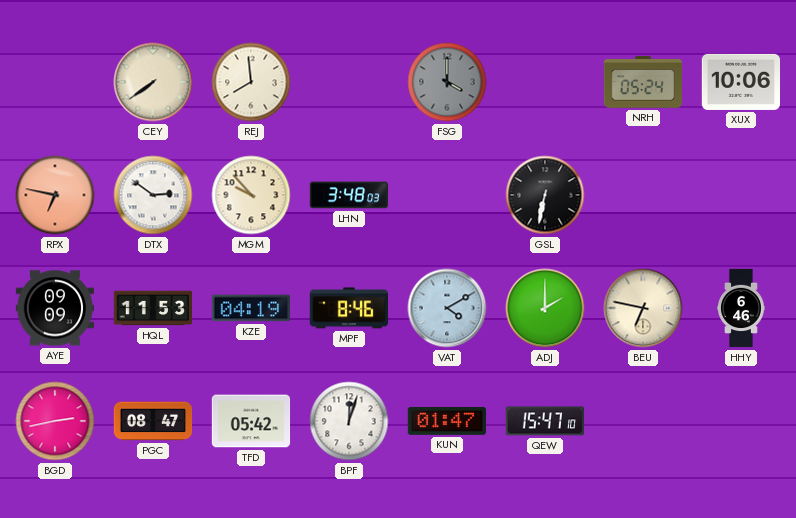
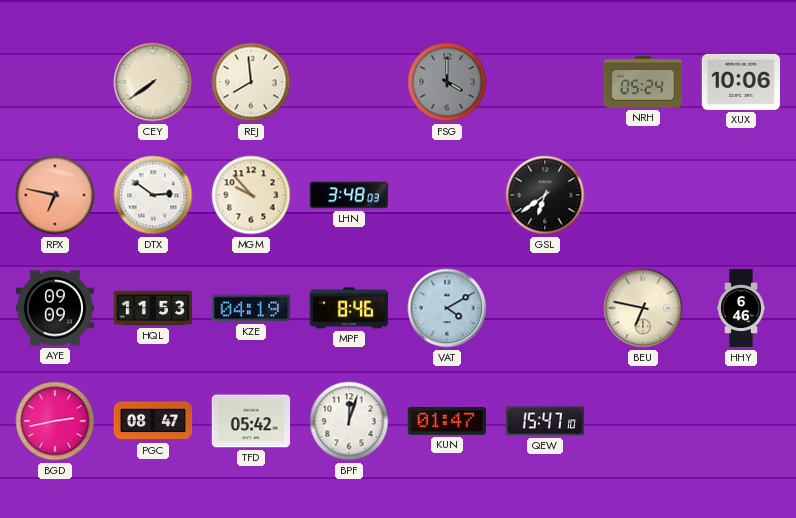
GSL: 6:32 -> 6:39 (545, 195)
ADJ: 2:00 -> none (545, 308)
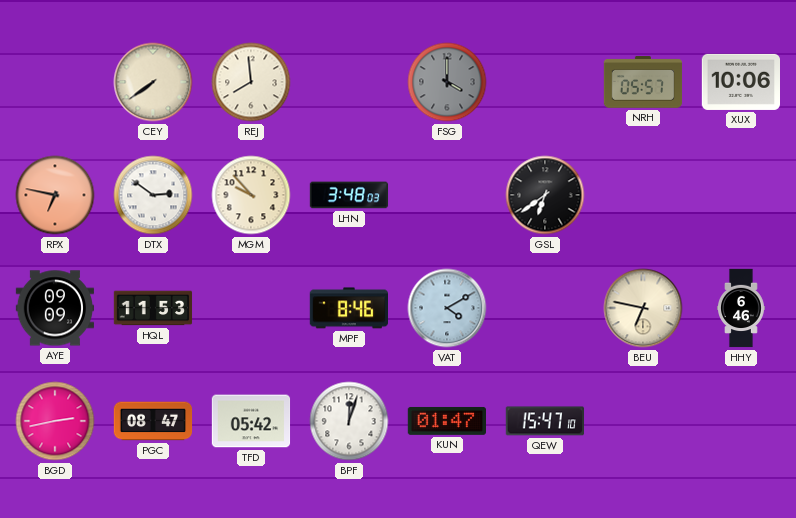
NRH: 05:24 -> 05:57 (643, 82)
KZE: 04:19 -> none (250, 308)
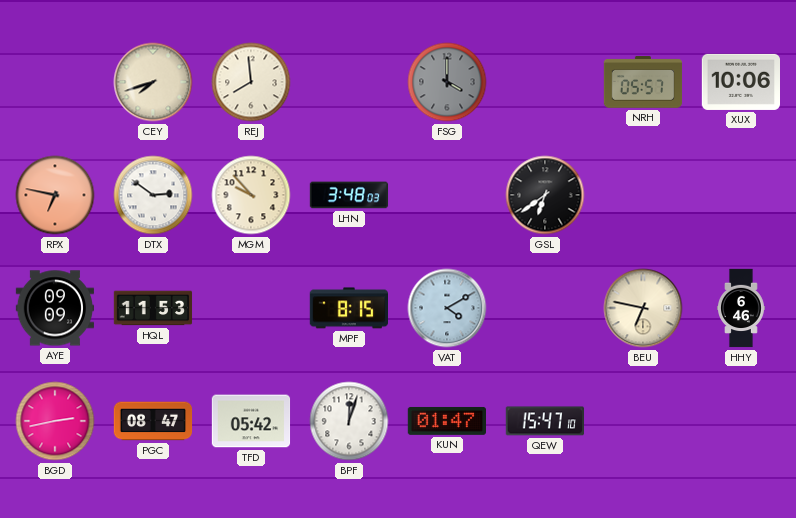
CEY: 7:39 -> 7:42 (153, 82)
MPF: 8:46 -> 8:15 (348, 308)
